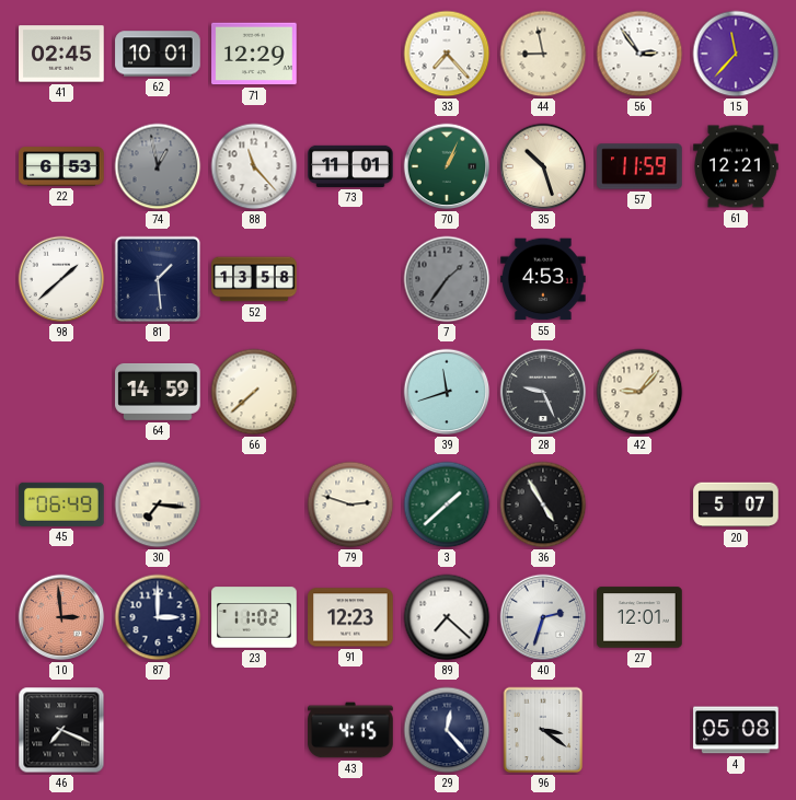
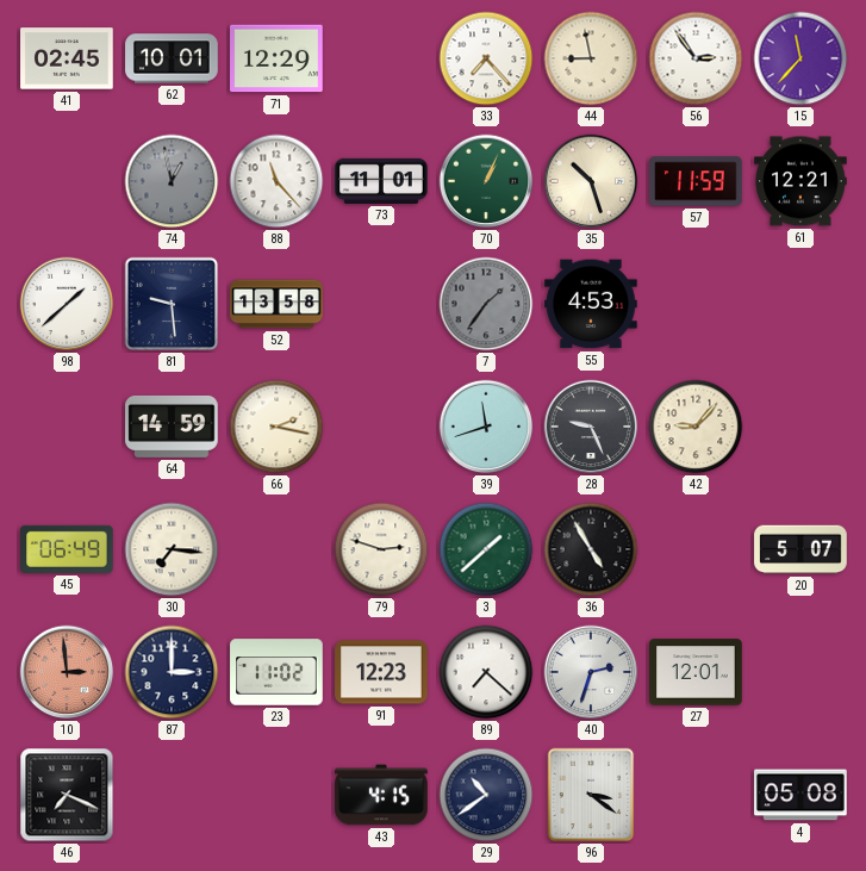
22: 6:53 -> none (61, 166)
81: 1:29 -> 9:29 (172, 304)
66: 7:38 -> 2:17 (276, 427)
29: 12:23 -> 10:39 (486, 795)
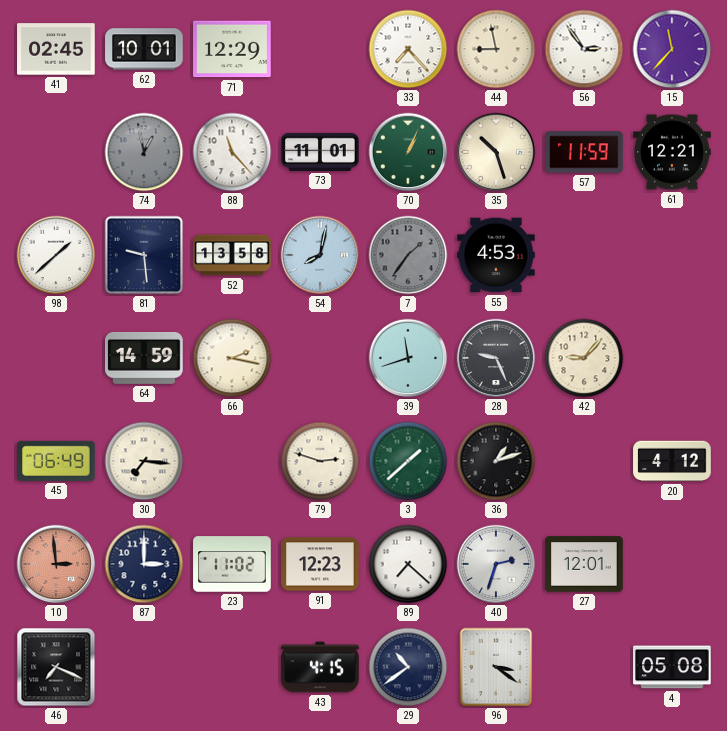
54: none -> 8:02 (320, 255)
36: 4:55 -> 1:12 (496, 461)
20: 5:07 -> 4:12 (672, 461)
